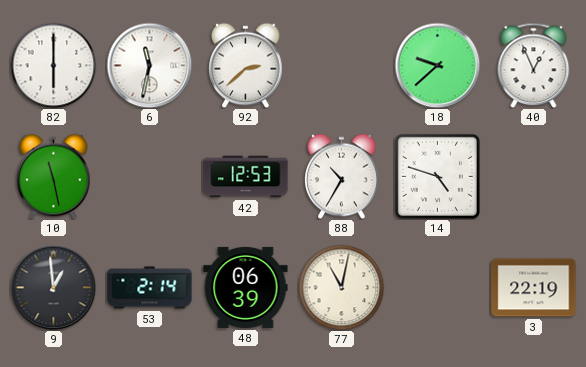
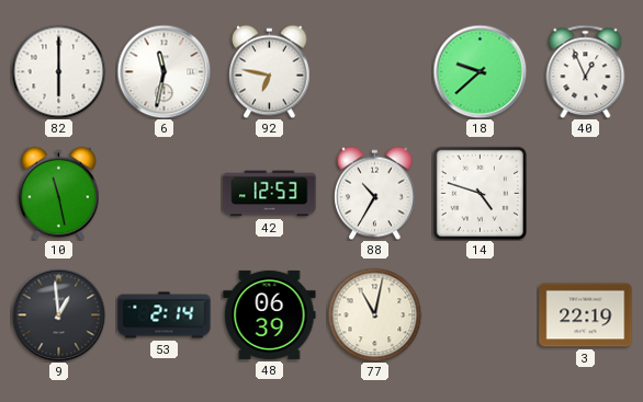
92: 2:38 -> 6:47 (270, 71)
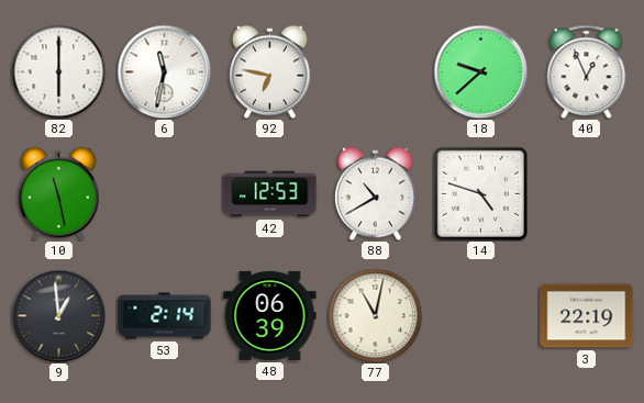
88: 10:35 -> 10:40 (376, 193)
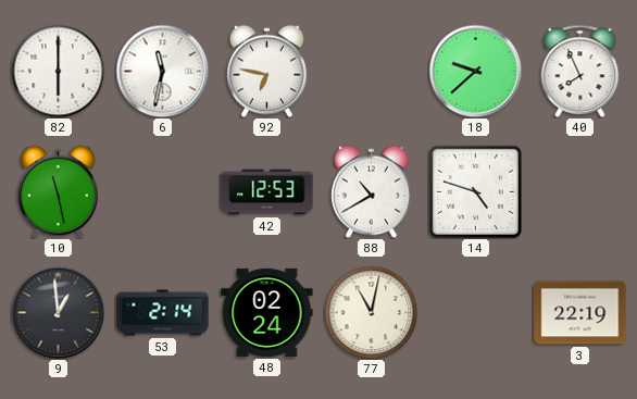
40: 12:56 -> 7:56 (580, 71)
48: 06:39 -> 02:24 (267, 312)
